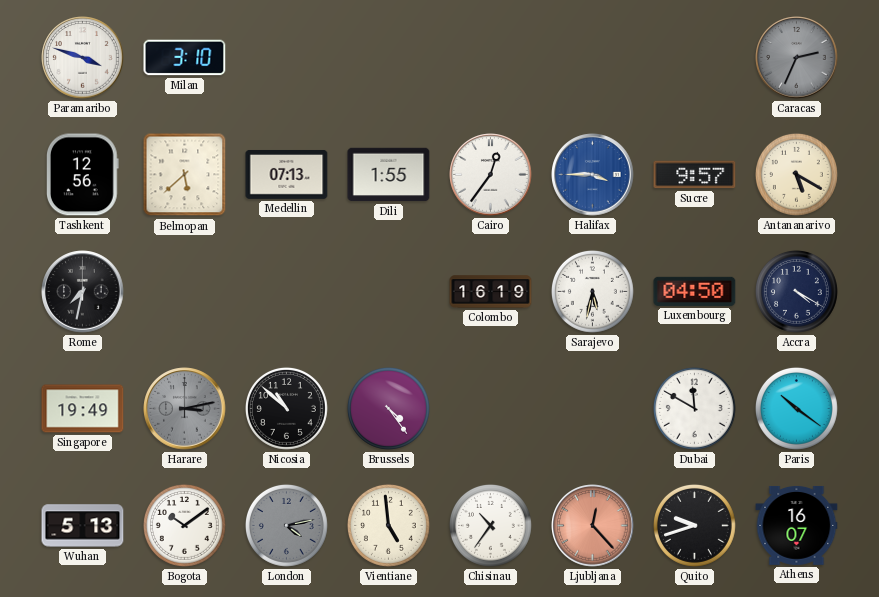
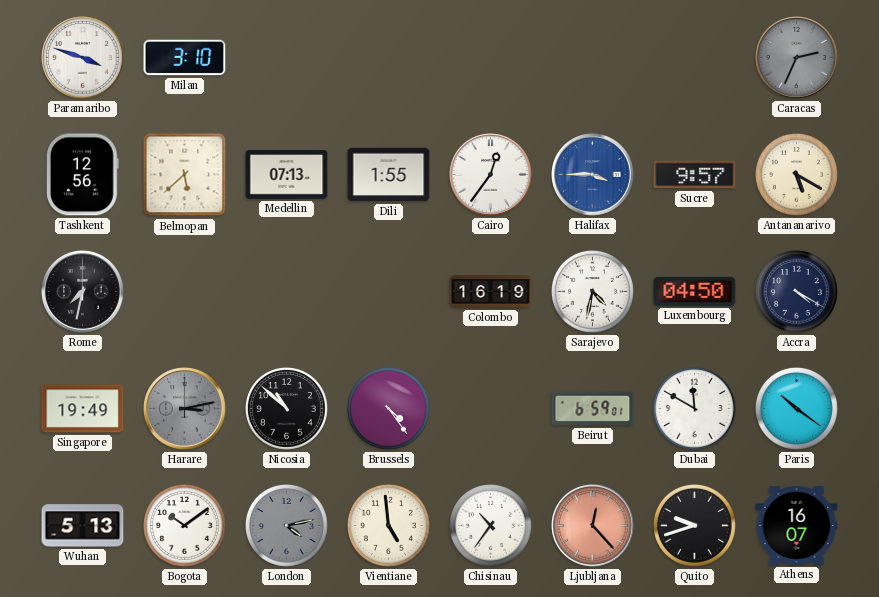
Sarajevo: 5:32 -> 4:32 (592, 291)
Beirut: none -> 6:59 (593, 409)
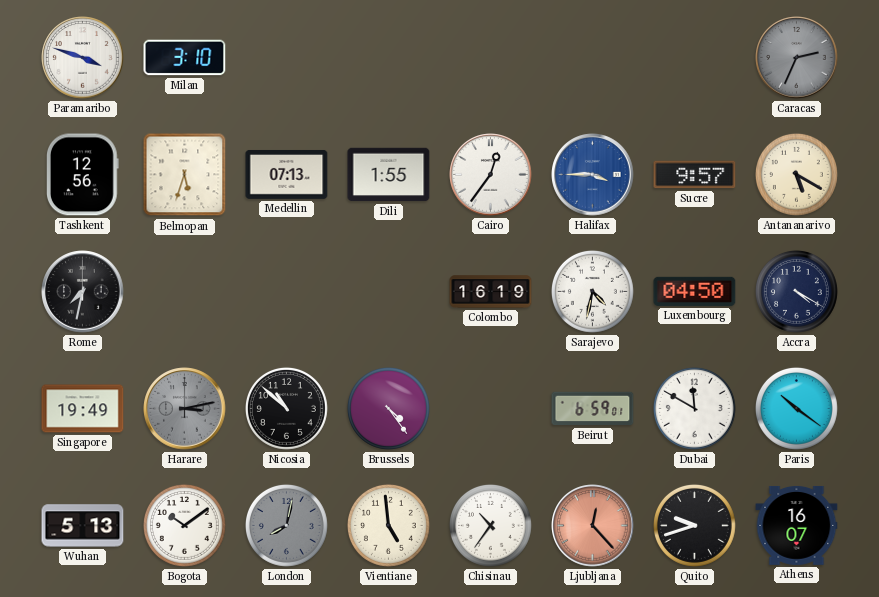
Belmopan: 5:38 -> 5:33 (185, 175)
London: 4:13 -> 8:02 (286, 525)
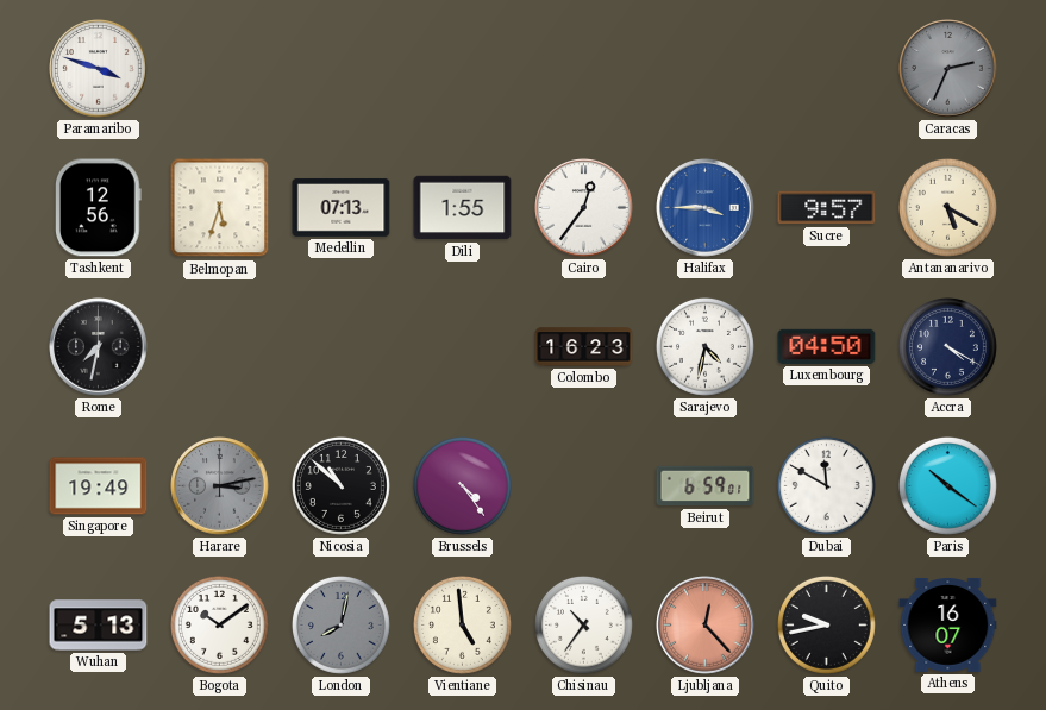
Milan: 3:10 -> none (185, 58)
Colombo: 16:19 -> 16:23 (584, 347)
Quito: 9:42 -> 9:43 (826, 624)
